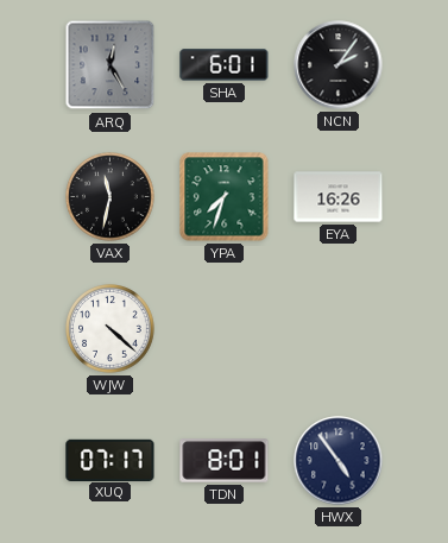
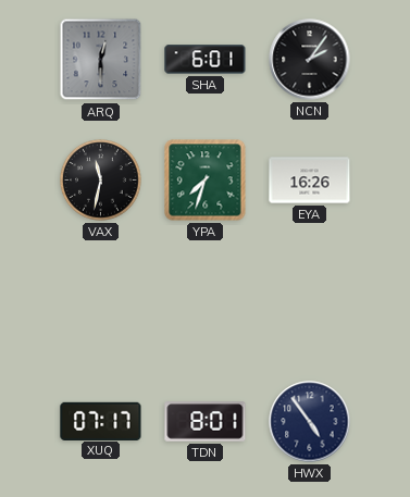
ARQ: 12:25 -> 12:30 (101, 60)
WJW: 4:22 -> none (111, 329)
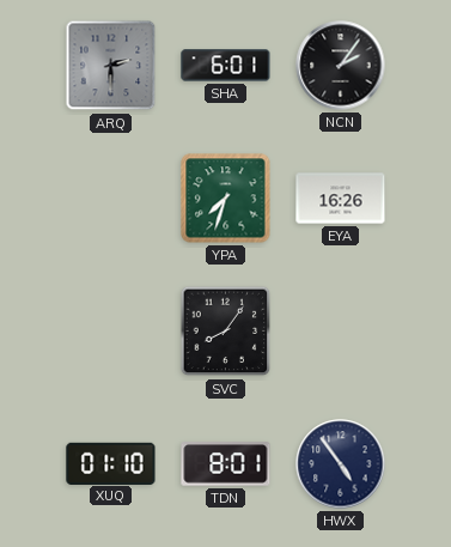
ARQ: 12:30 -> 2:30 (111, 66)
VAX: 11:32 -> none (101, 181)
SVC: none -> 8:06 (226, 332)
XUQ: 07:17 -> 01:10 (111, 463)
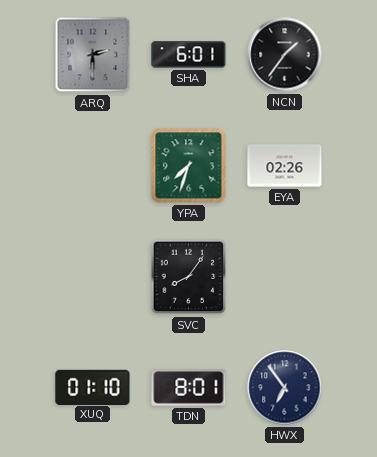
NCN: 2:06 -> 1:36 (285, 55)
EYA: 16:26 -> 02:26 (285, 166)
HWX: 4:54 -> 6:54 (285, 388)
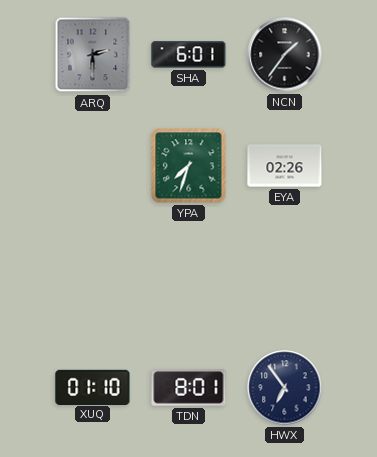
SVC: 8:06 -> none (189, 277)
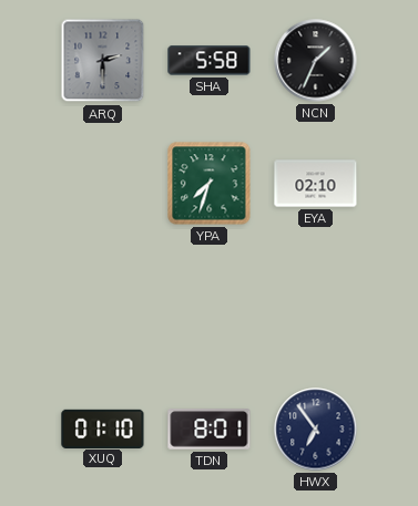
SHA: 6:01 -> 5:58 (210, 61)
NCN: 1:36 -> 1:34 (316, 61)
EYA: 02:26 -> 02:10 (316, 184)
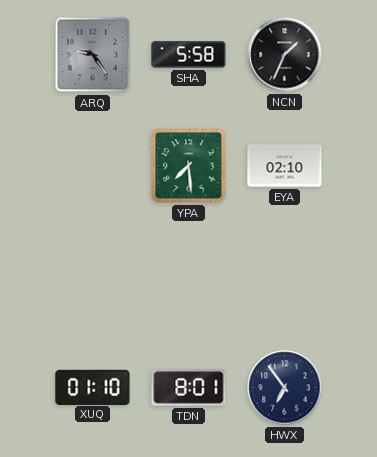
ARQ: 2:30 -> 9:24 (93, 55)
YPA: 7:33 -> 7:29 (189, 166)
